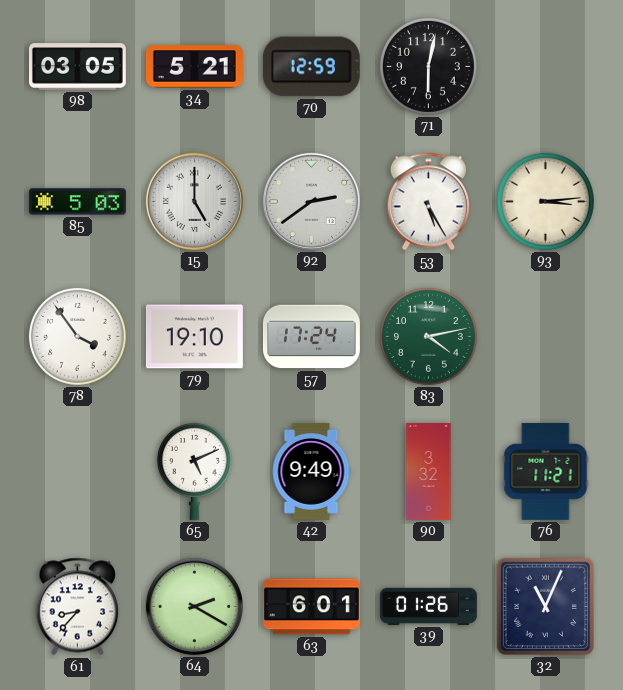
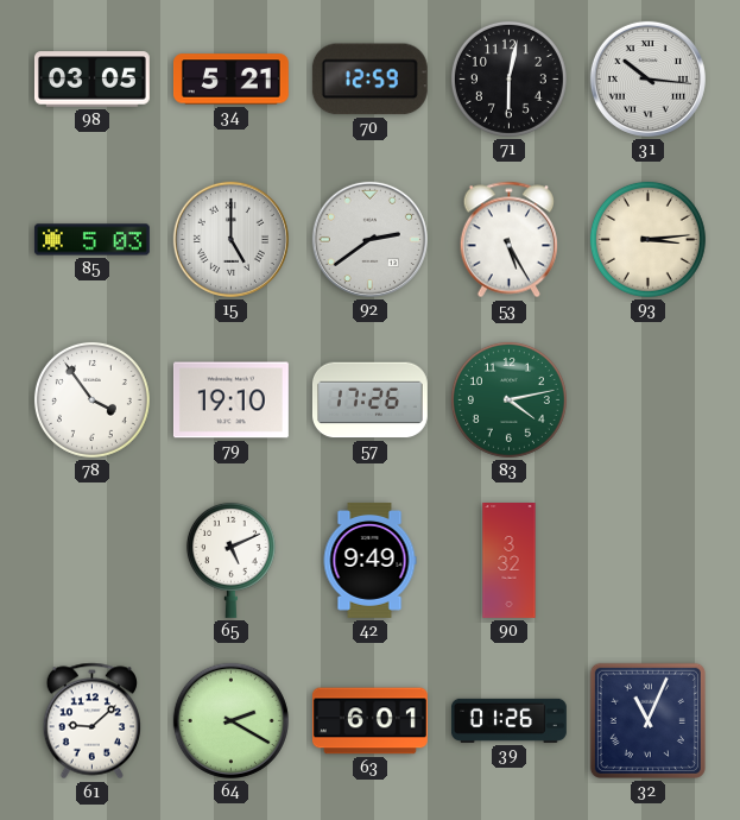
31: none -> 10:16 (647, 78)
57: 17:24 -> 17:26 (369, 400)
76: 11:21 -> none (546, 471)
61: 8:37 -> 9:08 (91, 721)
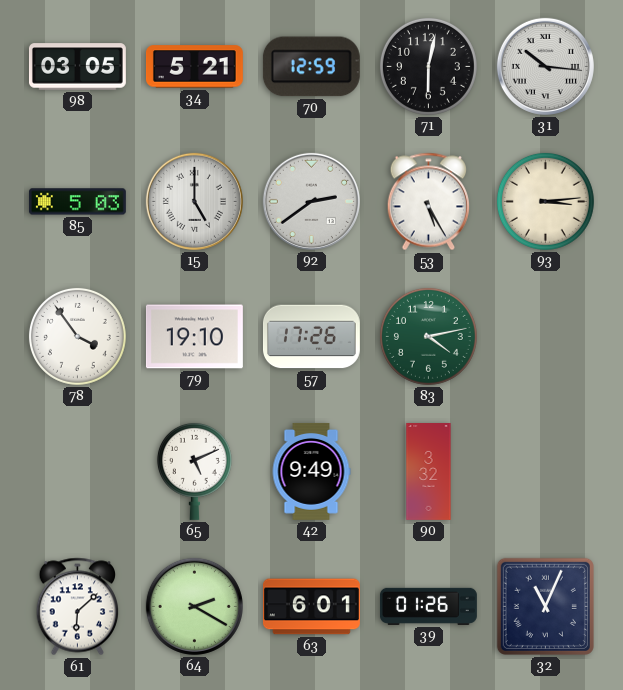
61: 9:08 -> 6:08 (77, 607)
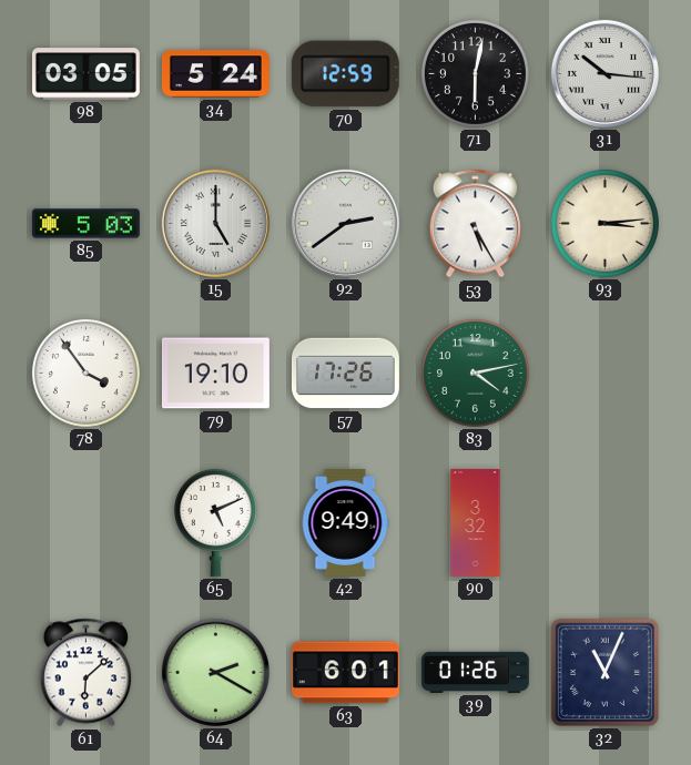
34: 5:21 -> 5:24 (215, 74)
